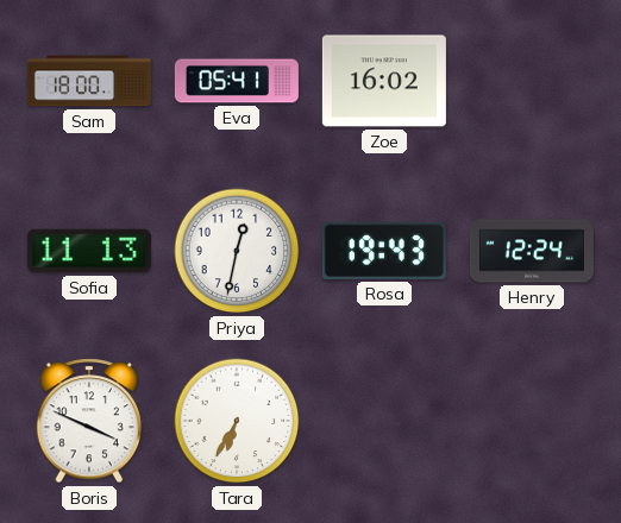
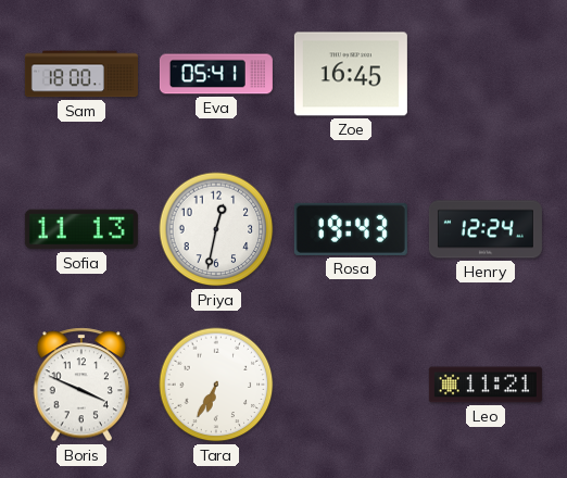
Zoe: 16:02 -> 16:45 (351, 74)
Leo: none -> 11:21 (486, 385)
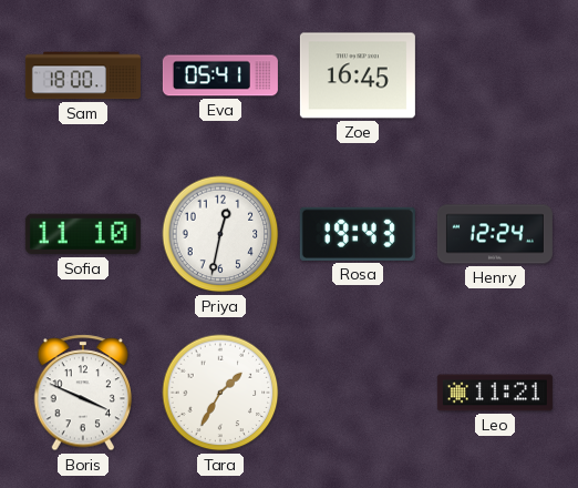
Sofia: 11:13 -> 11:10 (83, 234)
Tara: 6:35 -> 1:35 (220, 393)
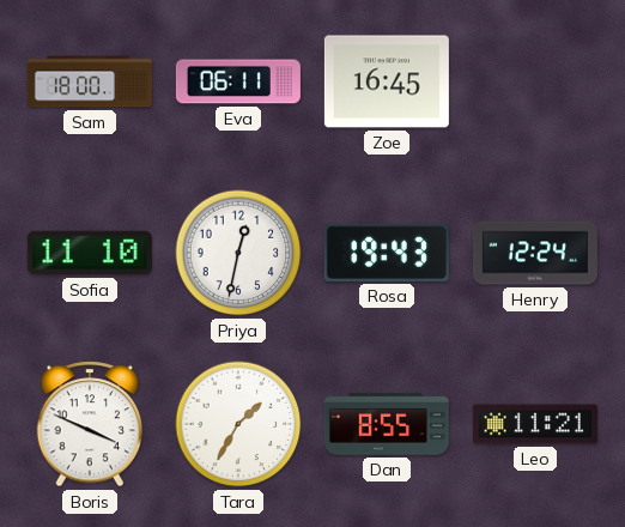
Eva: 05:41 -> 06:11 (238, 81)
Dan: none -> 8:55 (387, 424)
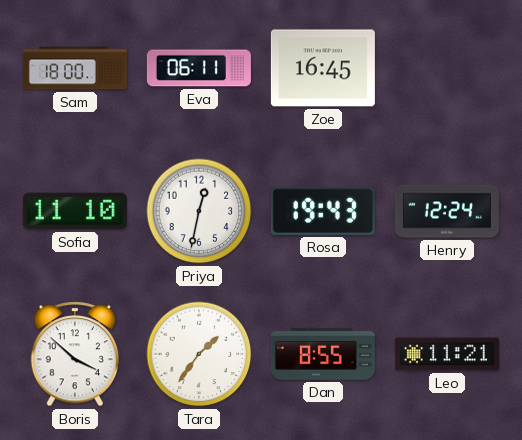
Boris: 3:49 -> 3:52 (75, 354)
Tara: 1:35 -> 1:36 (199, 354)
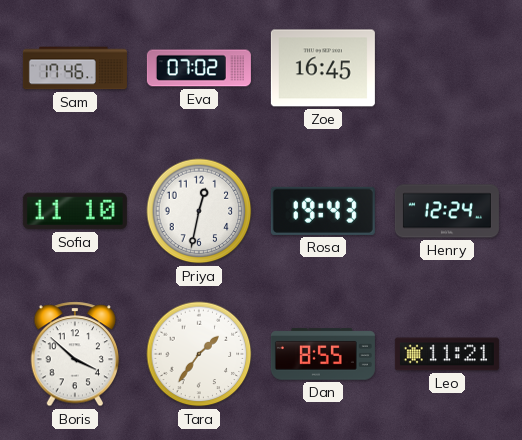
Sam: 18:00 -> 17:46 (75, 68)
Eva: 06:11 -> 07:02 (199, 68)
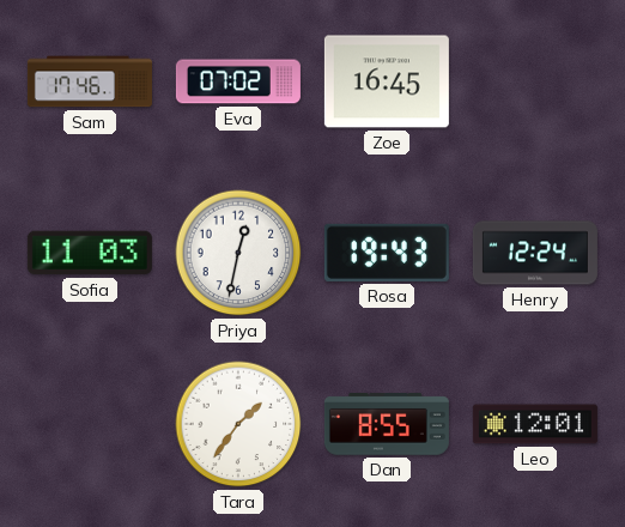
Sofia: 11:10 -> 11:03 (90, 253)
Boris: 3:52 -> none (75, 354)
Leo: 11:21 -> 12:01 (535, 424)
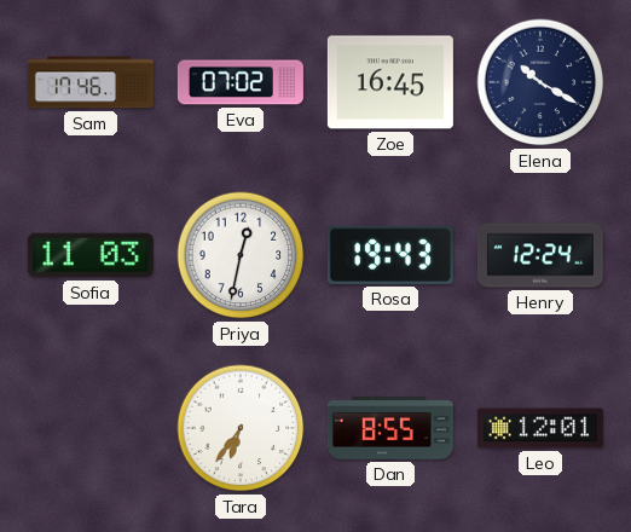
Elena: none -> 10:20 (540, 82)
Tara: 1:36 -> 6:36 (241, 428)
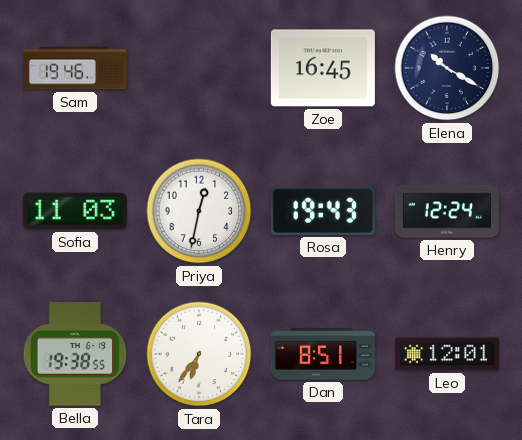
Sam: 17:46 -> 19:46 (75, 68)
Eva: 07:02 -> none (241, 82)
Bella: none -> 19:38 (75, 354)
Dan: 8:55 -> 8:51 (323, 354)
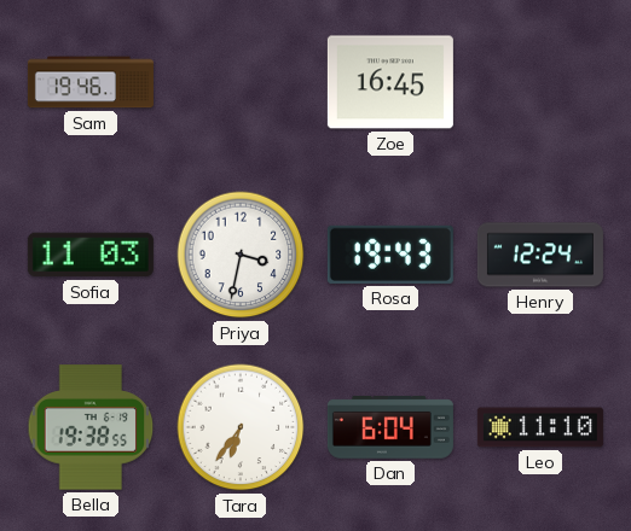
Elena: 10:20 -> none (447, 68)
Priya: 12:32 -> 3:32 (241, 255)
Dan: 8:51 -> 6:04 (390, 427)
Leo: 12:01 -> 11:10 (540, 427)
